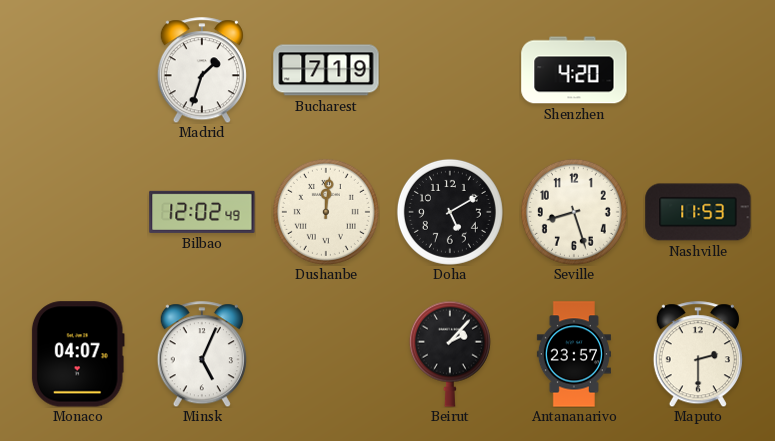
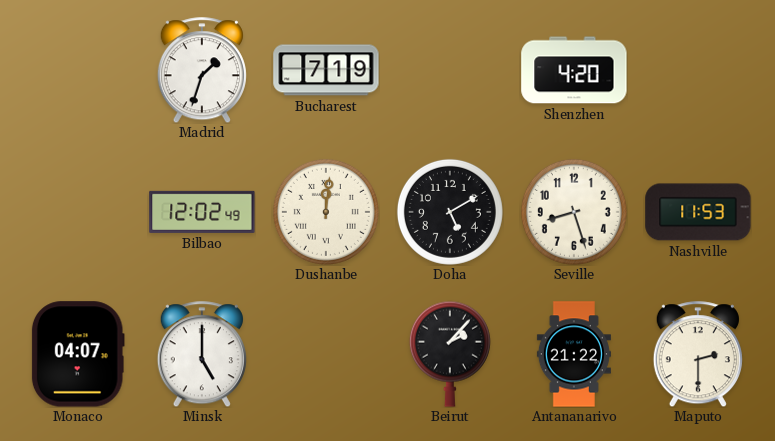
Minsk: 5:04 -> 5:00 (202, 354)
Antananarivo: 23:57 -> 21:22 (574, 354)
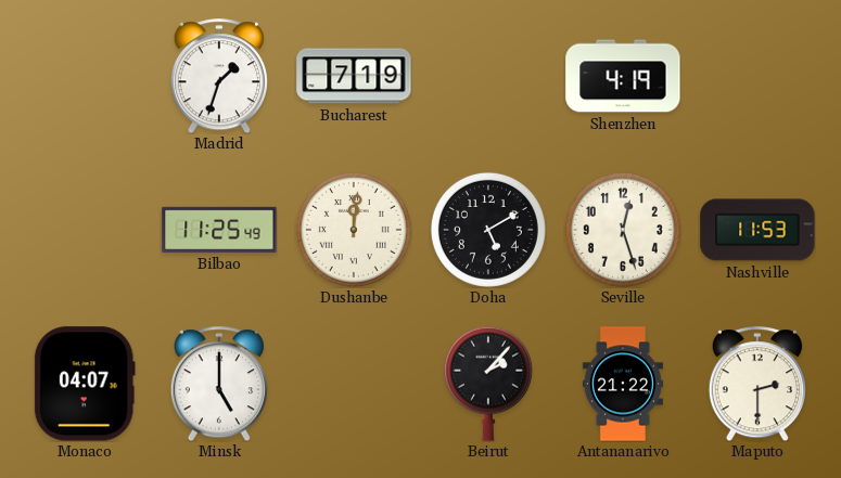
Shenzhen: 4:20 -> 4:19 (623, 76)
Bilbao: 12:02 -> 11:25 (219, 230)
Seville: 8:27 -> 12:27 (623, 230)
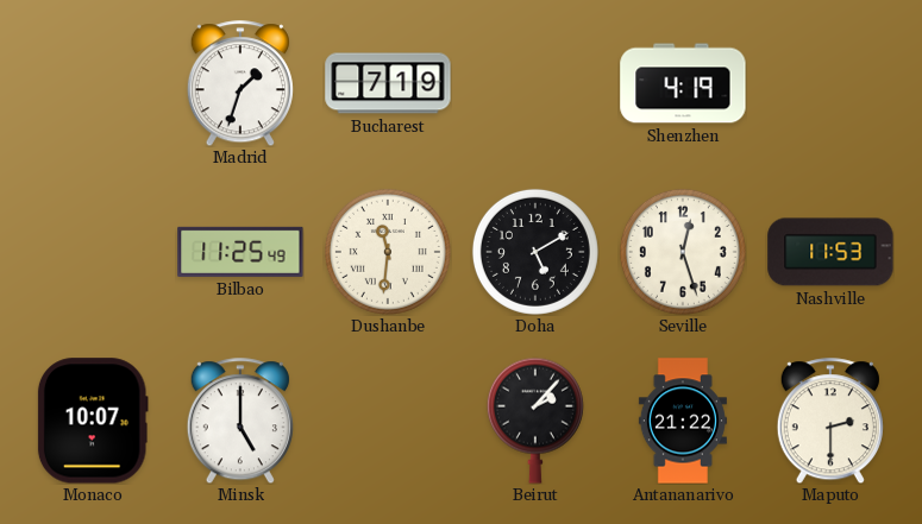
Dushanbe: 12:01 -> 11:31 (388, 252)
Monaco: 04:07 -> 10:07 (93, 421)
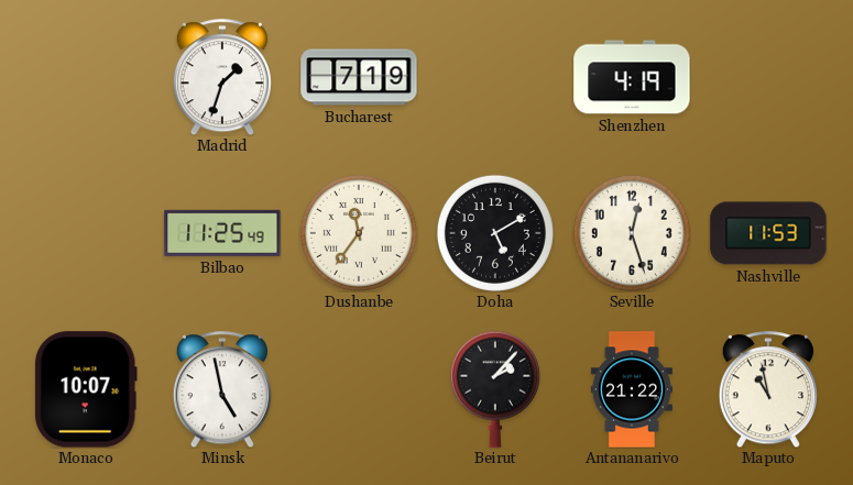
Dushanbe: 11:31 -> 11:36 (359, 233)
Minsk: 5:00 -> 4:58 (222, 389)
Maputo: 2:30 -> 10:58 (768, 389)
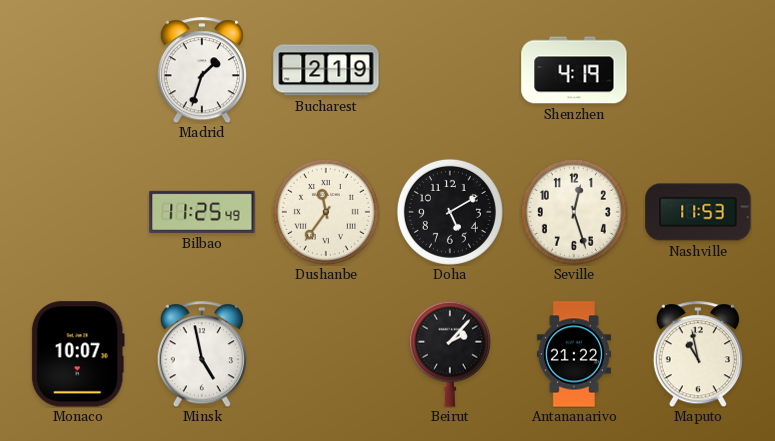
Bucharest: 7:19 -> 2:19 (326, 70)
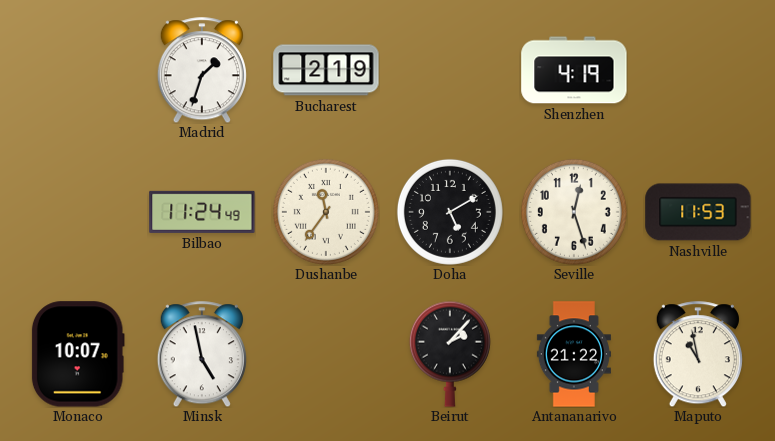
Bilbao: 11:25 -> 11:24 (202, 212)
